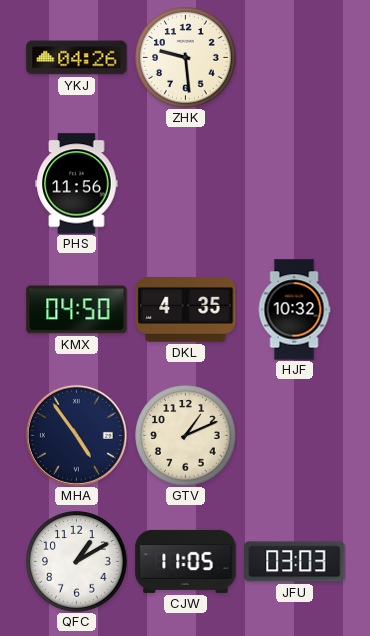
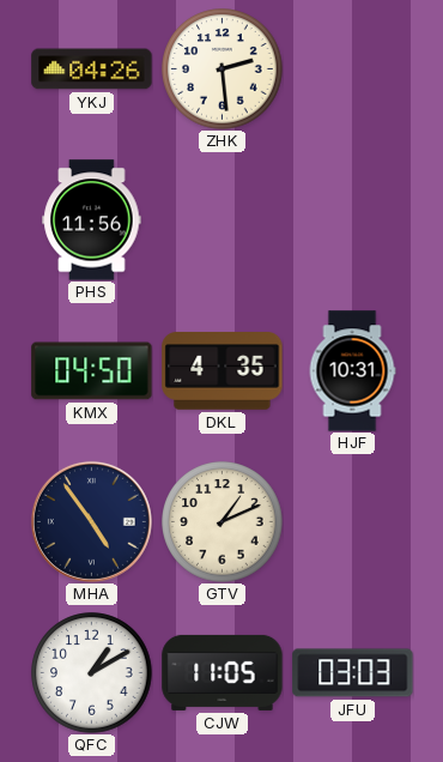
ZHK: 9:29 -> 2:29 (223, 69)
HJF: 10:32 -> 10:31 (352, 371)
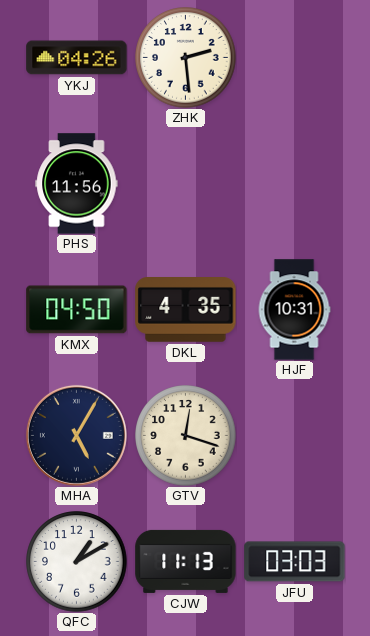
MHA: 4:54 -> 5:05 (76, 435)
GTV: 1:11 -> 12:18 (186, 436)
CJW: 11:05 -> 11:13 (186, 561)
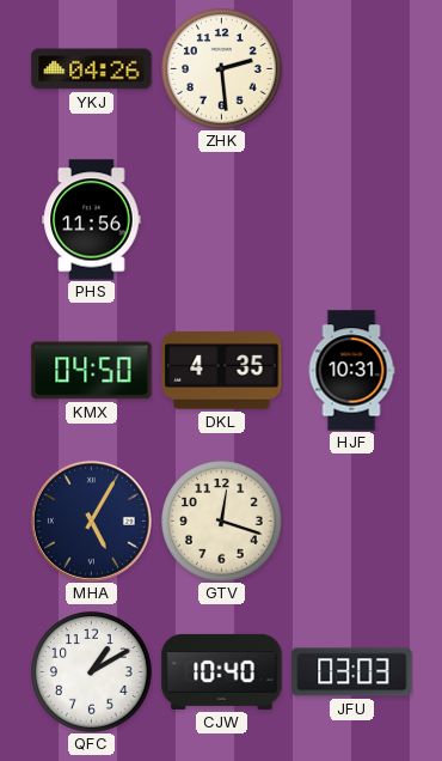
CJW: 11:13 -> 10:40 (222, 671)
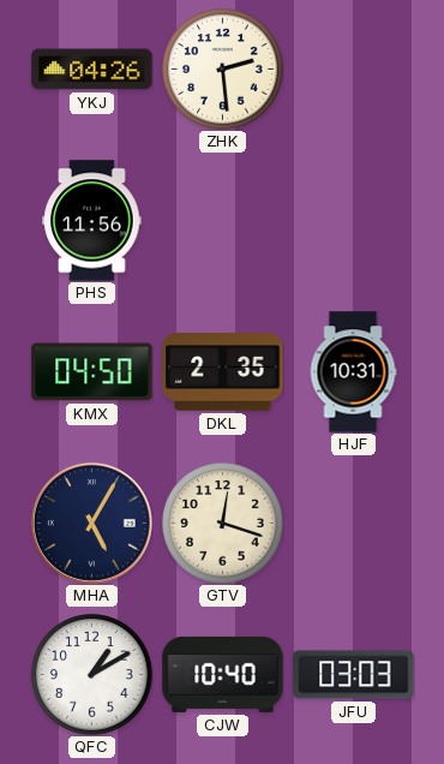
DKL: 4:35 -> 2:35 (223, 372)
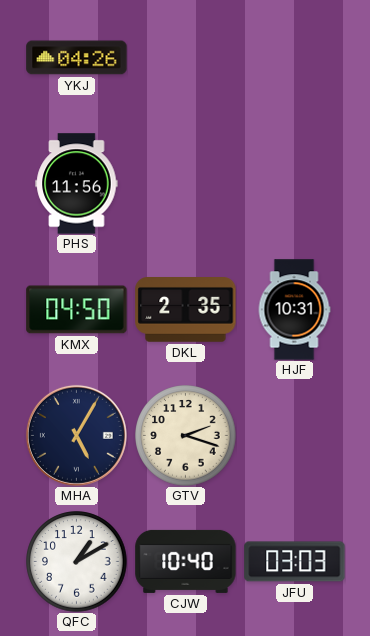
ZHK: 2:29 -> none (223, 70)
GTV: 12:18 -> 2:18 (186, 436)
